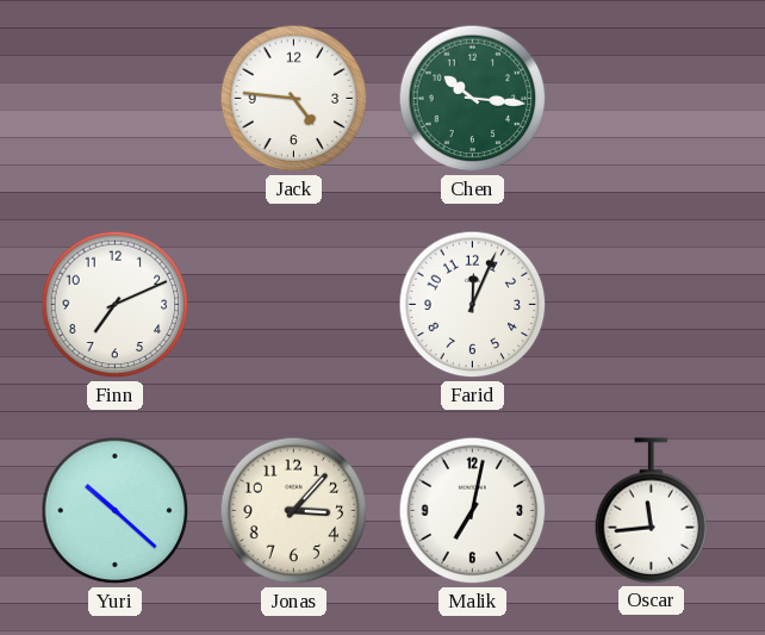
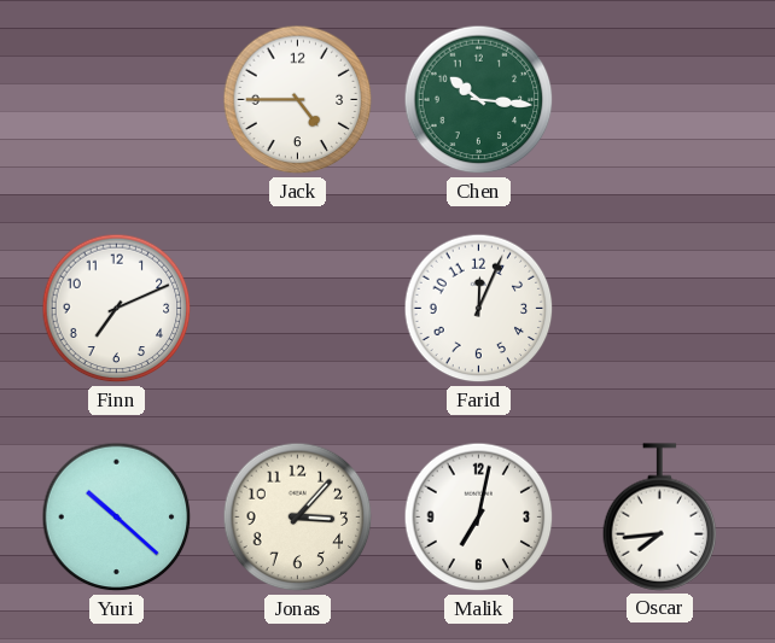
Jack: 4:46 -> 4:45 (298, 100)
Oscar: 11:44 -> 7:44 (660, 518)
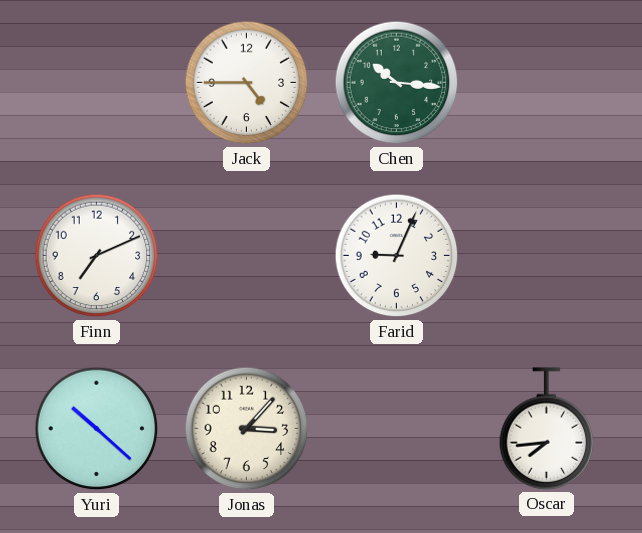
Farid: 12:04 -> 9:04 (397, 256)
Malik: 7:02 -> none (479, 518)
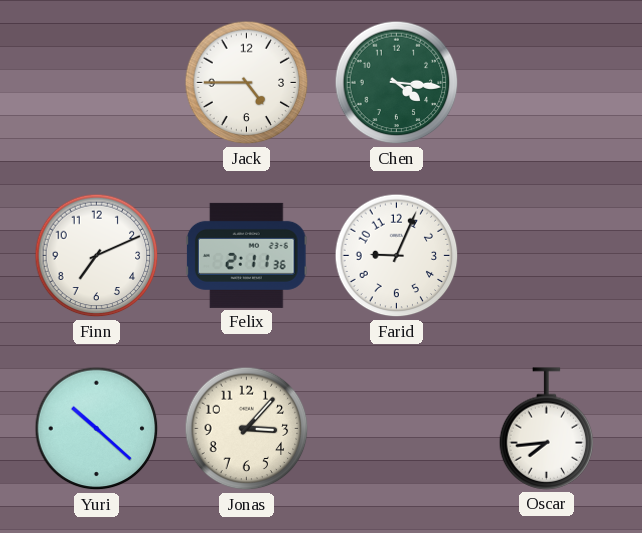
Chen: 10:16 -> 4:16 (397, 83)
Felix: none -> 2:11 (246, 255)
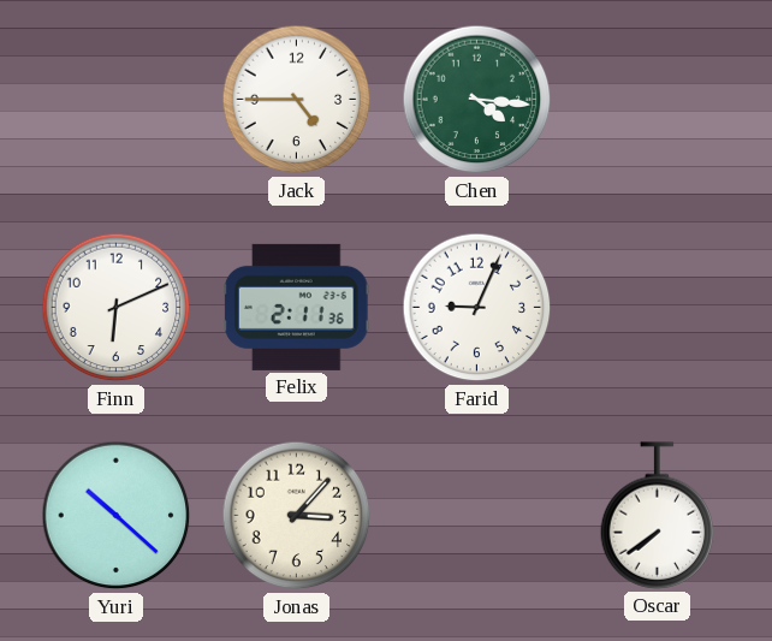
Finn: 7:11 -> 6:11 (117, 308)
Oscar: 7:44 -> 7:39 (658, 516)
